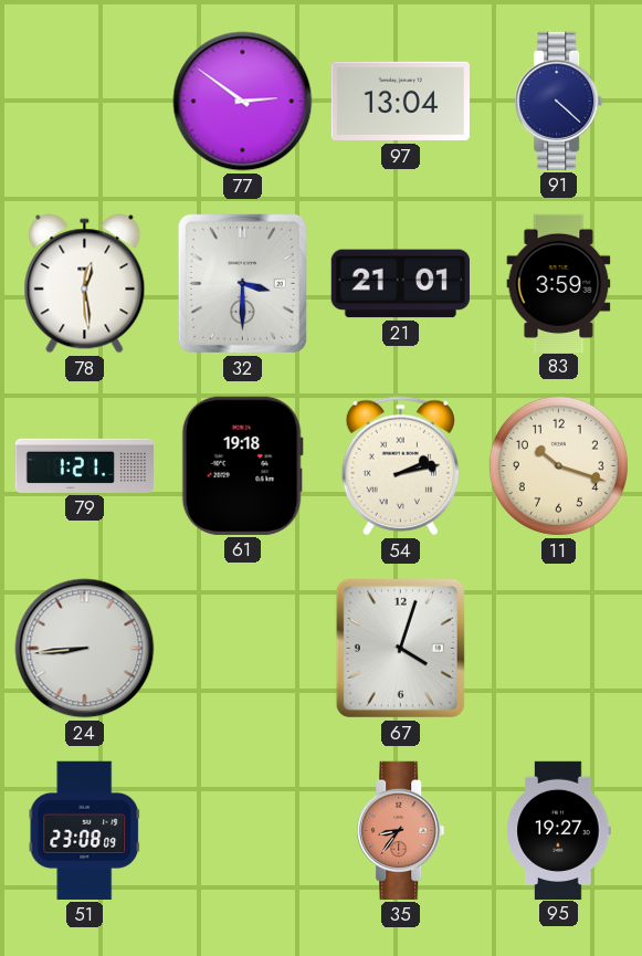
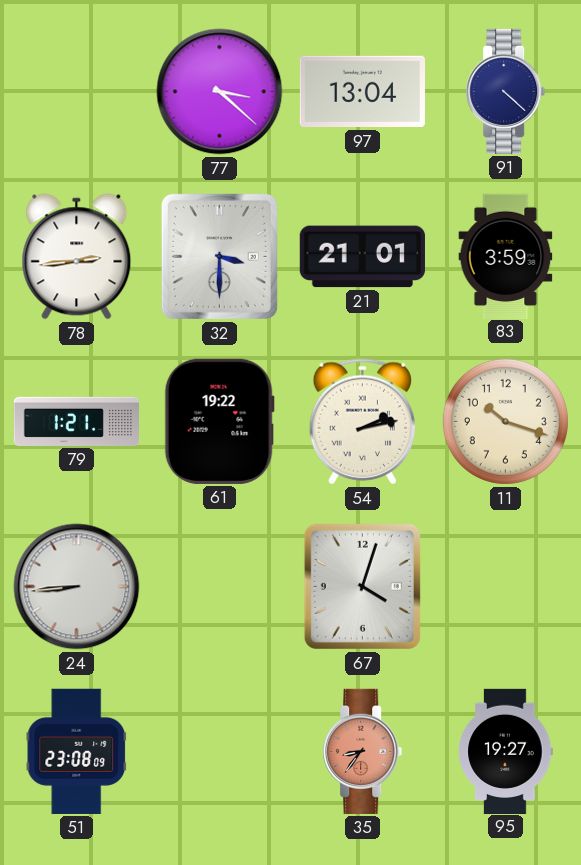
77: 2:51 -> 3:22 (220, 92)
78: 12:29 -> 2:44 (77, 257)
61: 19:18 -> 19:22 (219, 421)
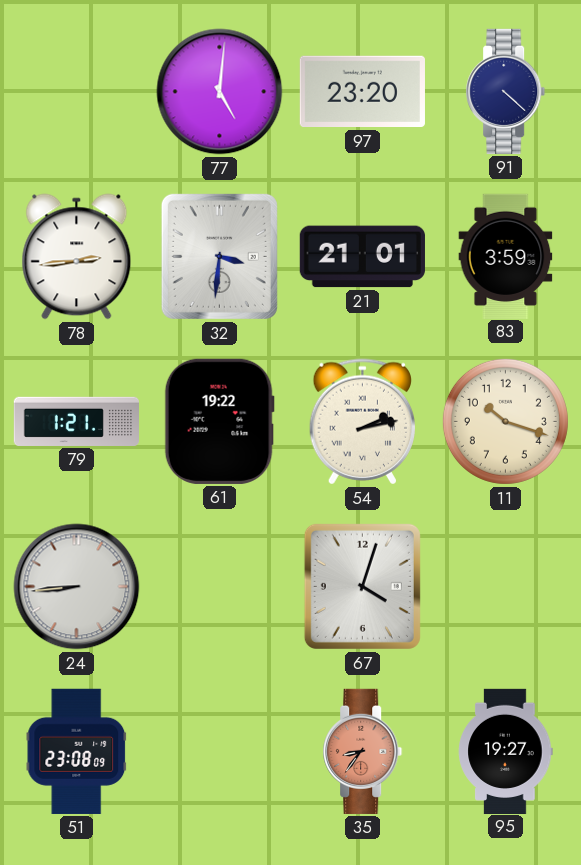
77: 3:22 -> 5:01 (220, 92)
97: 13:04 -> 23:20 (362, 92)
32: 3:30 -> 3:31 (219, 256)
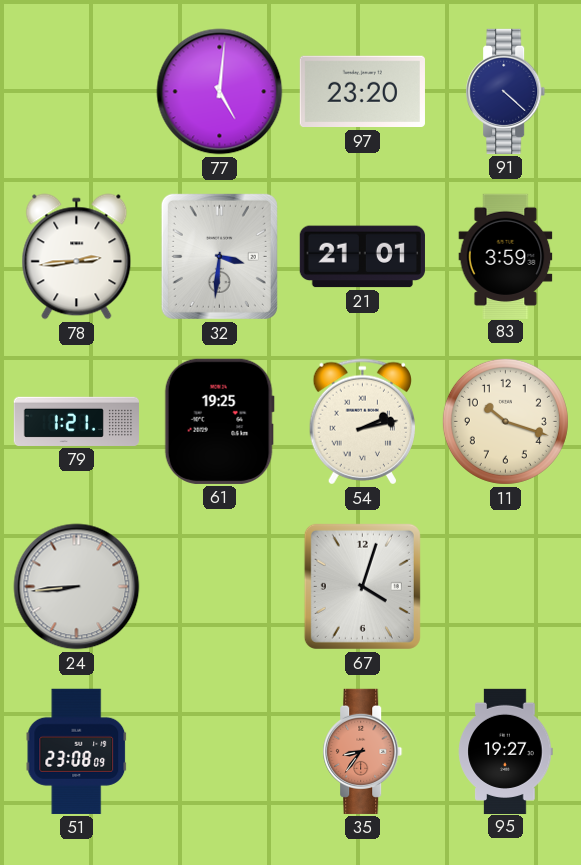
61: 19:22 -> 19:25 (219, 421)
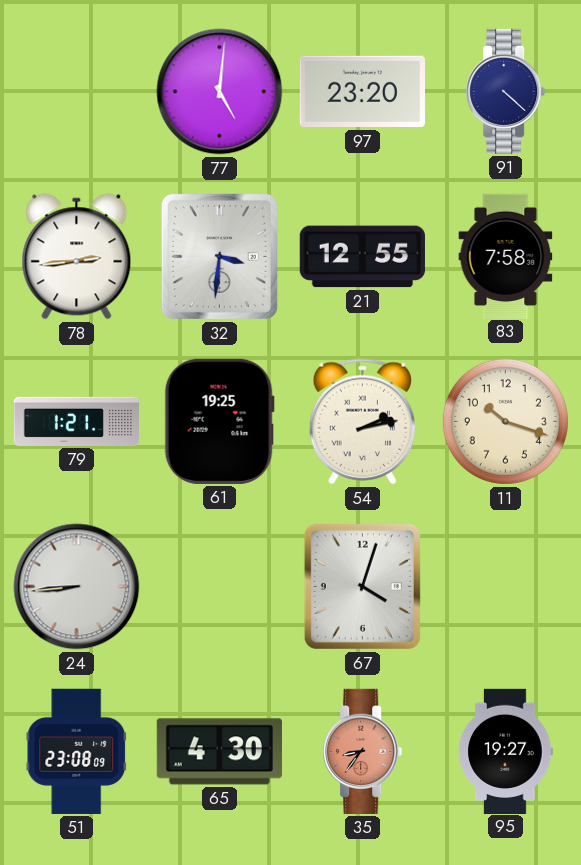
21: 21:01 -> 12:55 (362, 257)
83: 3:59 -> 7:58 (506, 256)
65: none -> 4:30 (219, 752)
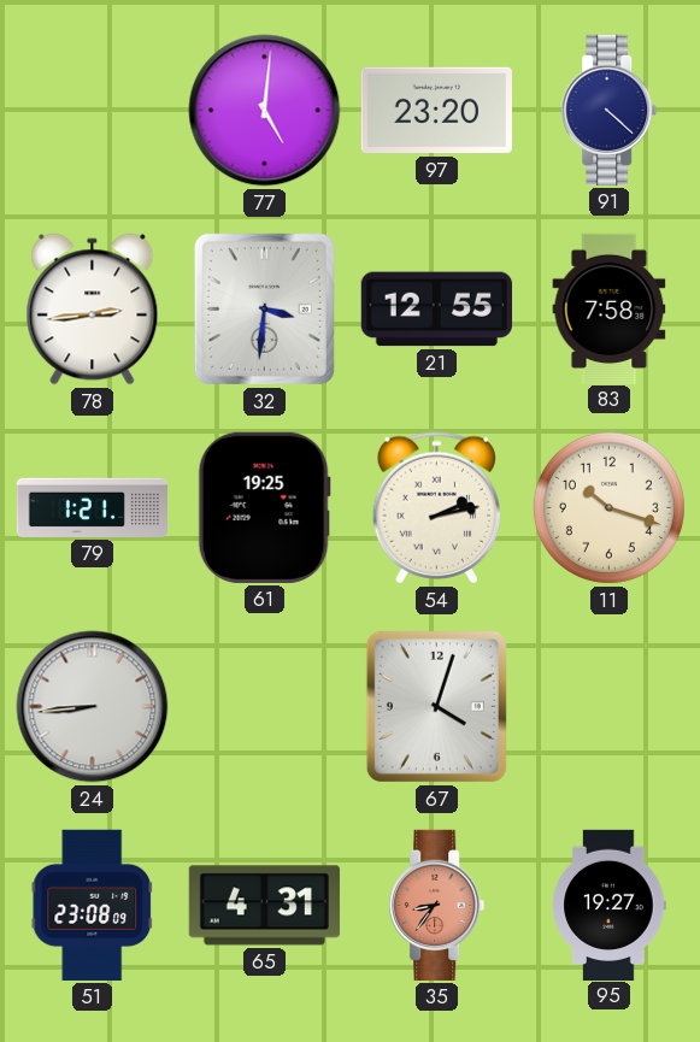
65: 4:30 -> 4:31 (264, 906)
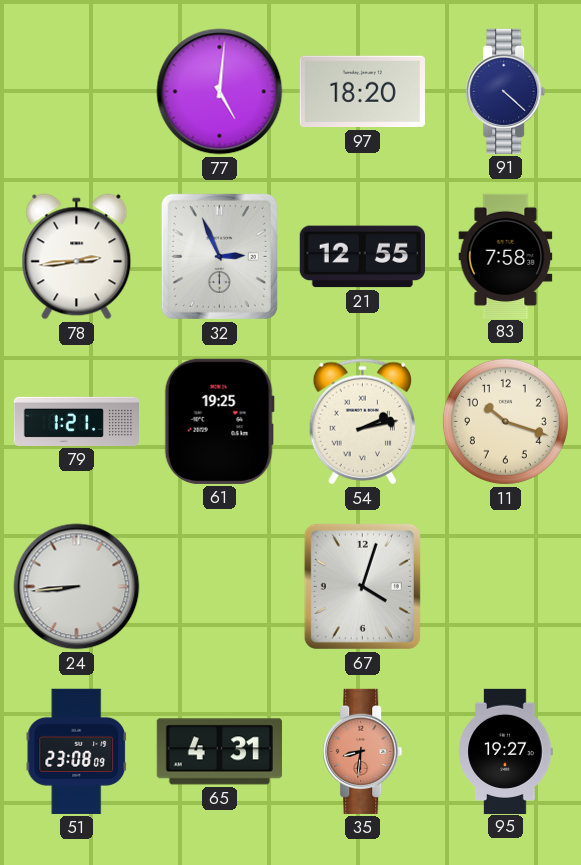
97: 23:20 -> 18:20 (362, 92)
32: 3:31 -> 2:56 (219, 256)
35: 8:36 -> 8:31 (363, 751)
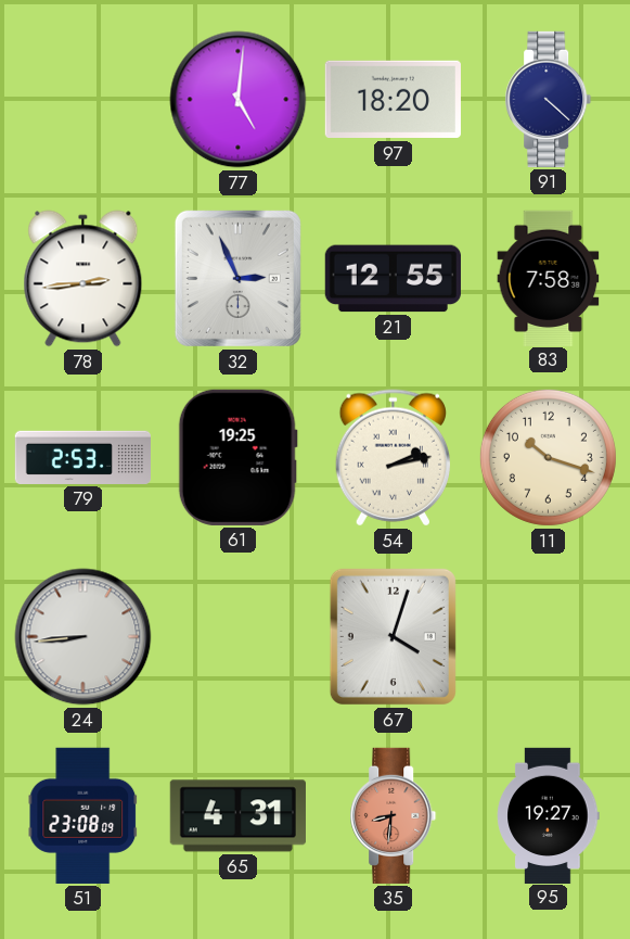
79: 1:21 -> 2:53 (82, 457)
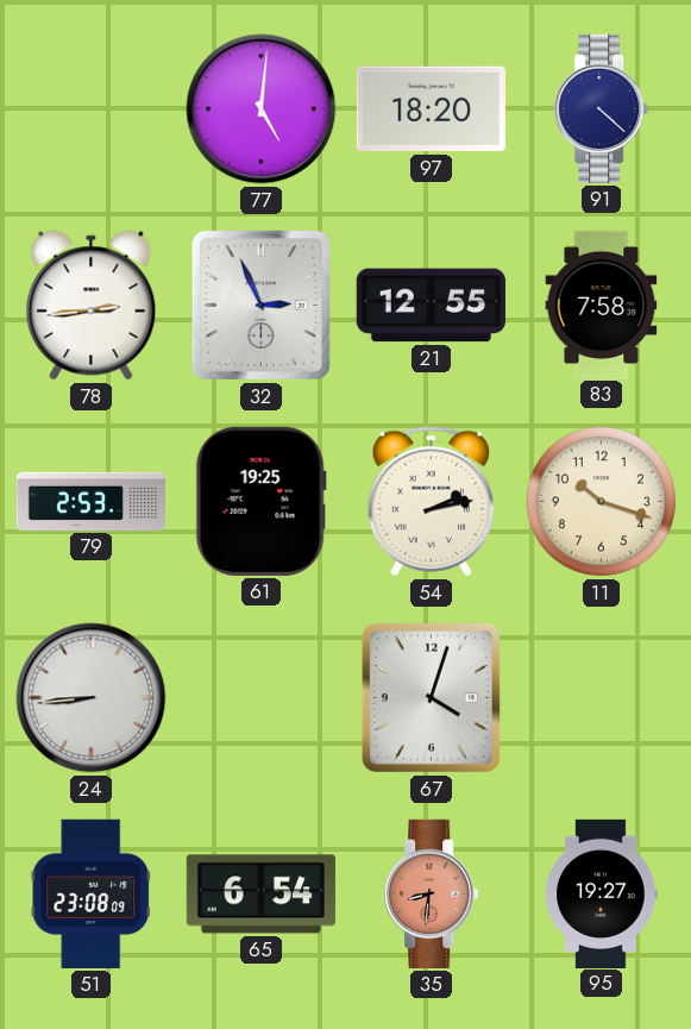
65: 4:31 -> 6:54 (260, 895)
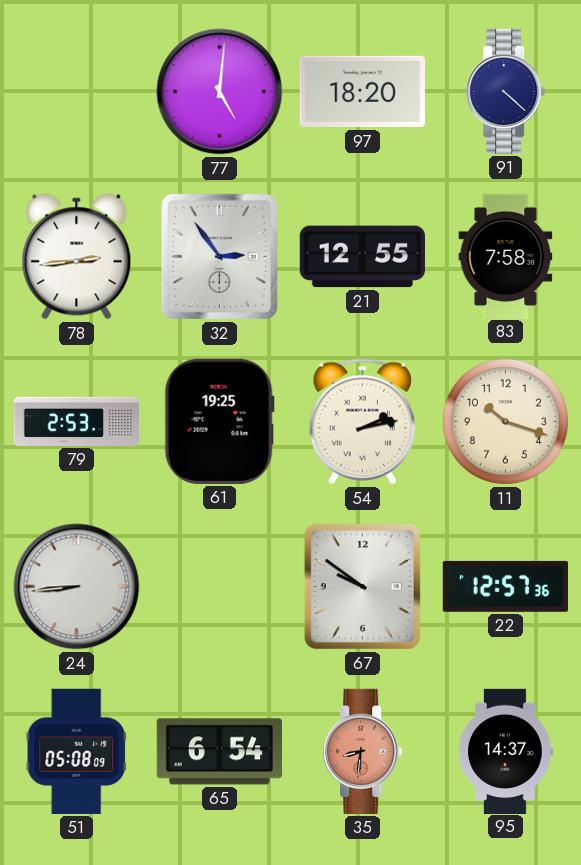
32: 2:56 -> 2:54 (219, 256)
67: 4:03 -> 9:51 (362, 586)
22: none -> 12:57 (505, 586)
51: 23:08 -> 05:08 (77, 751)
95: 19:27 -> 14:37 (506, 751)
